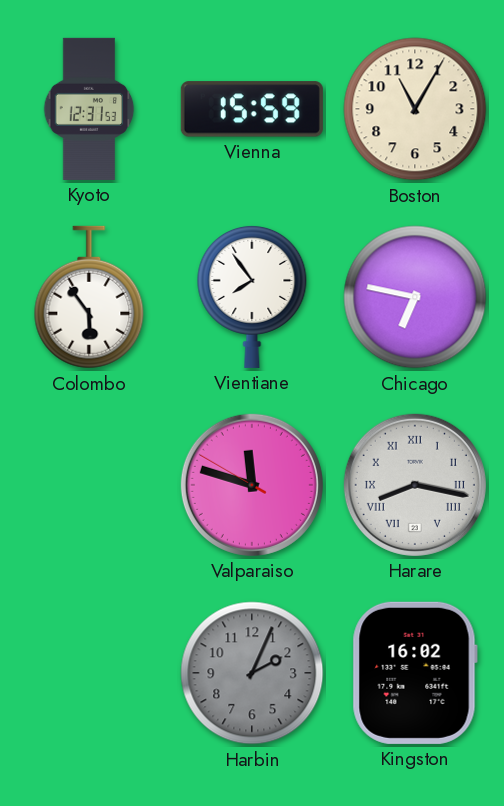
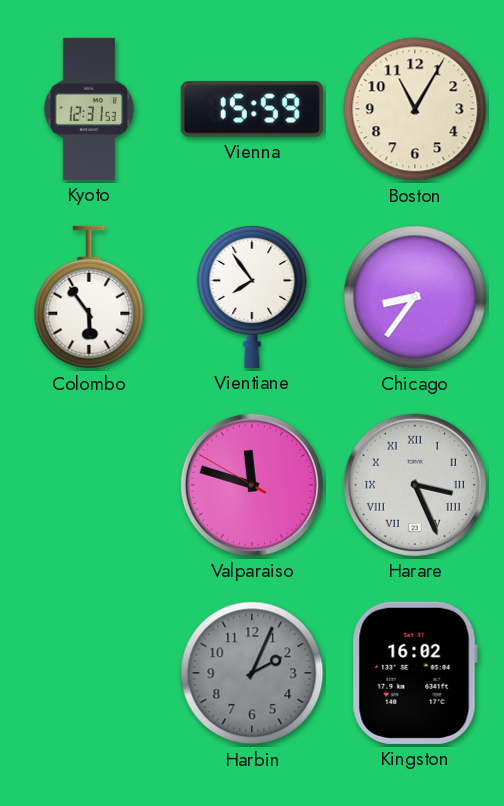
Chicago: 6:47 -> 8:36 (415, 297)
Harare: 8:17 -> 3:26 (415, 485)
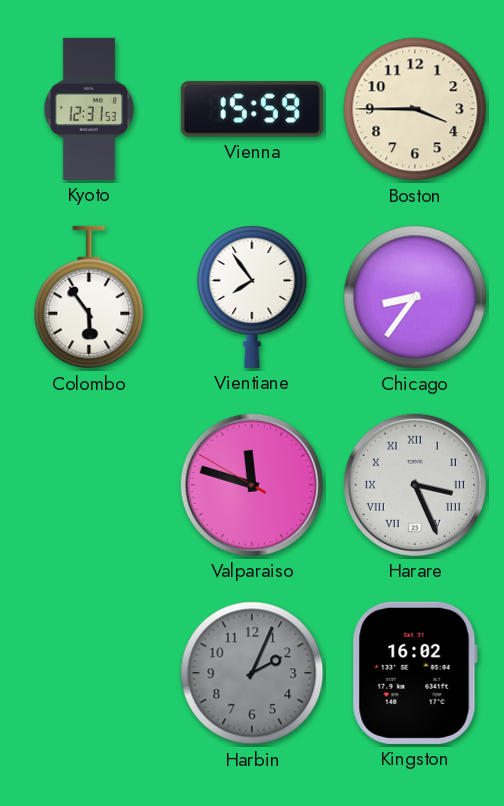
Boston: 11:05 -> 3:45 (415, 109)
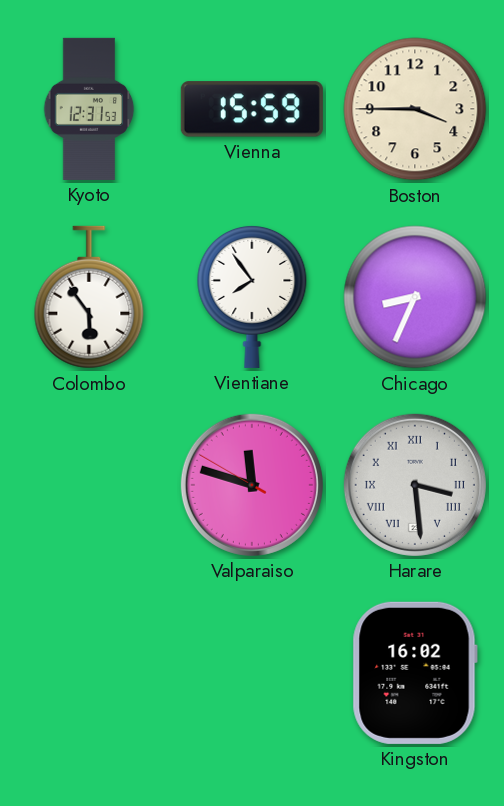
Chicago: 8:36 -> 8:34 (415, 297)
Harare: 3:26 -> 3:29 (415, 485)
Harbin: 2:04 -> none (252, 673)
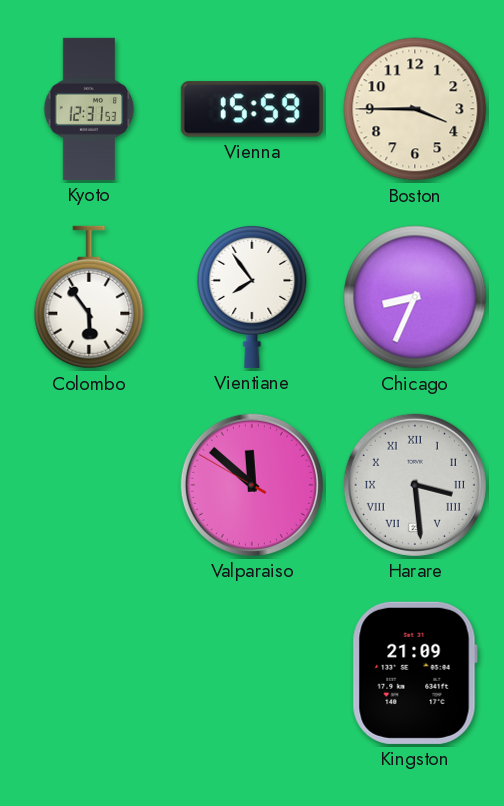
Valparaiso: 11:47 -> 11:51 (252, 485)
Kingston: 16:02 -> 21:09 (415, 673)
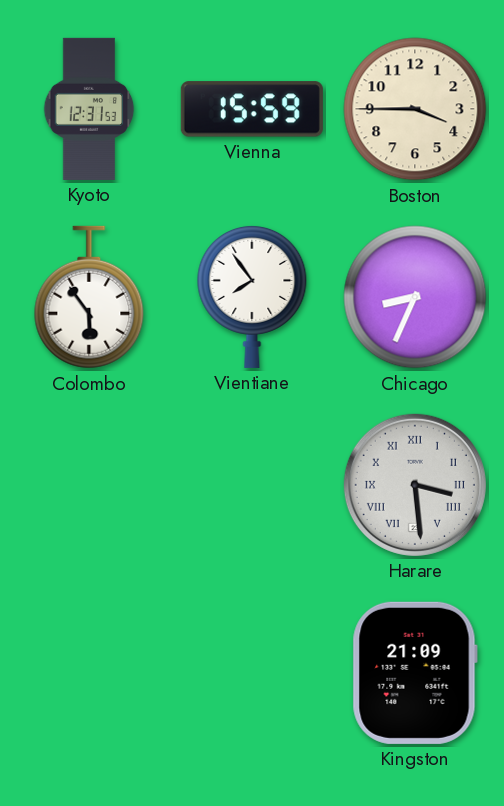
Valparaiso: 11:51 -> none (252, 485)
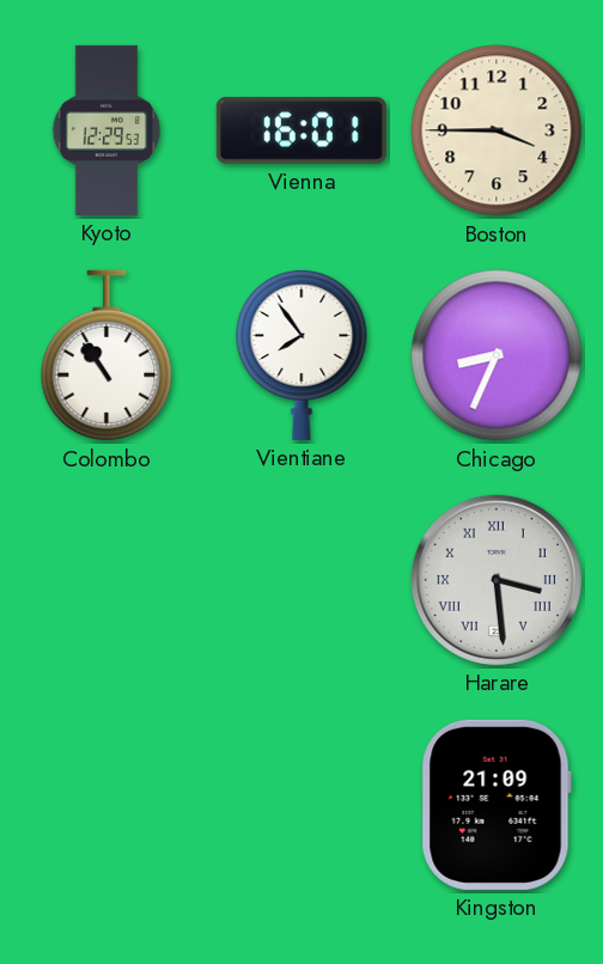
Kyoto: 12:31 -> 12:29 (106, 130)
Vienna: 15:59 -> 16:01 (301, 130)
Colombo: 5:54 -> 10:54 (106, 355)
